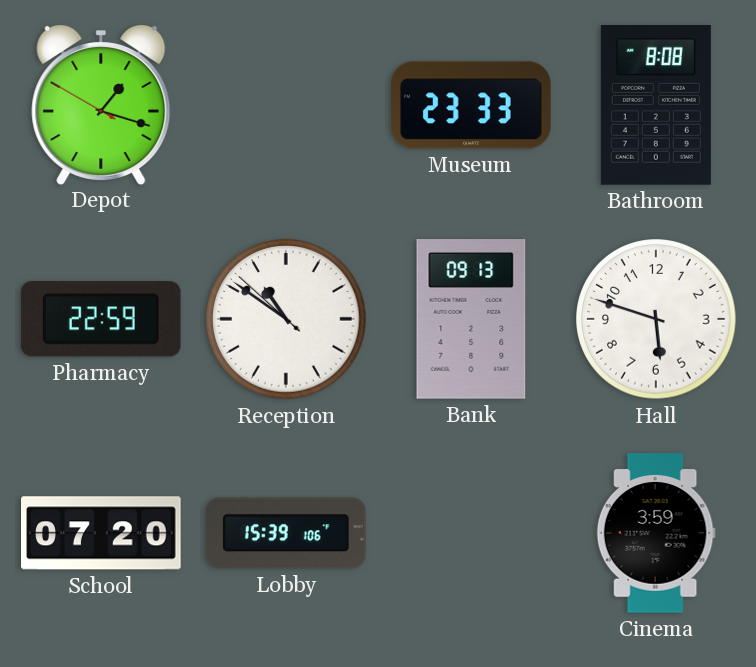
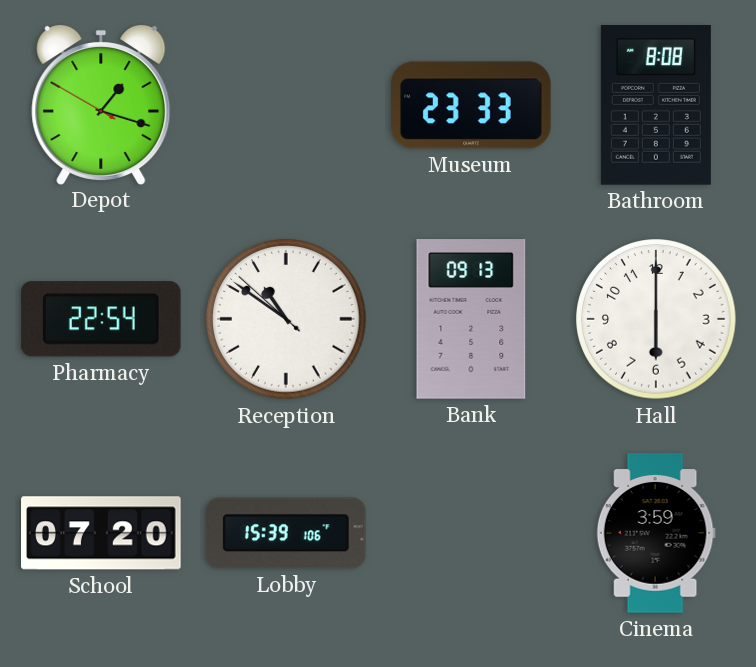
Pharmacy: 22:59 -> 22:54 (101, 319)
Hall: 5:48 -> 6:00 (656, 319)
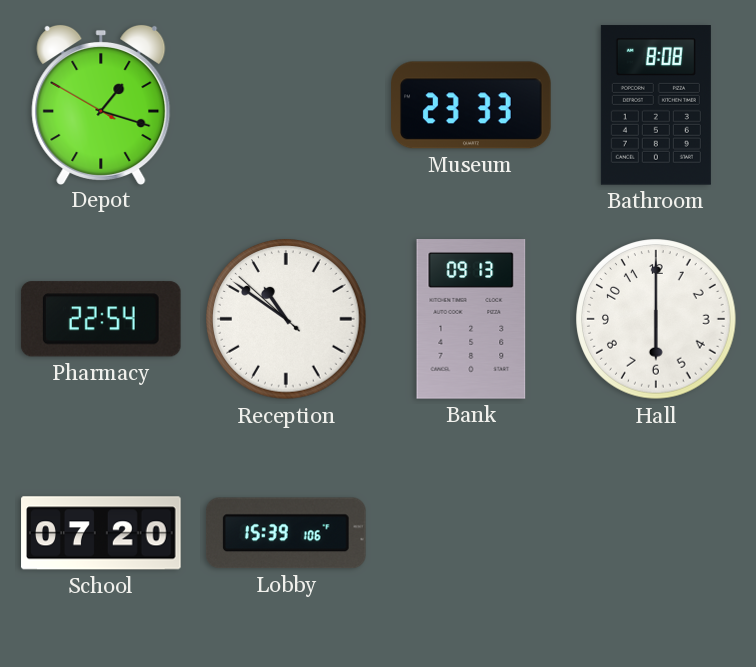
Cinema: 3:59 -> none (656, 533)
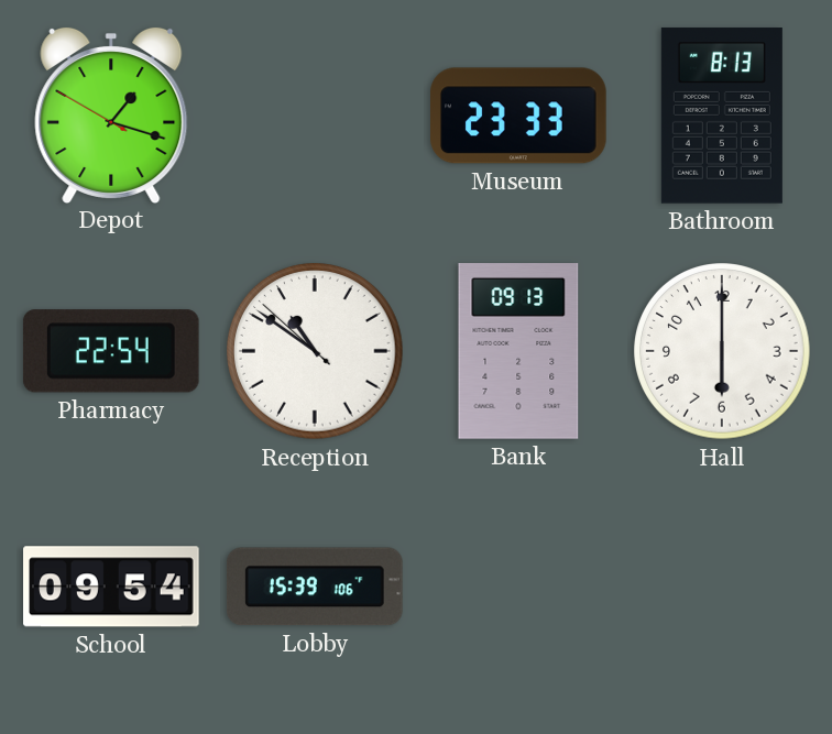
Bathroom: 8:08 -> 8:13 (722, 116)
School: 07:20 -> 09:54 (111, 587)
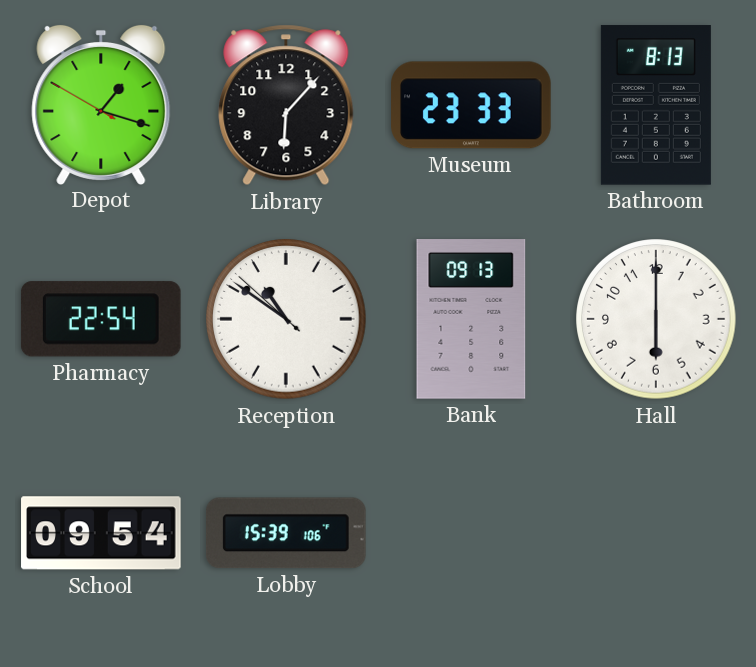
Library: none -> 6:07 (286, 105)
